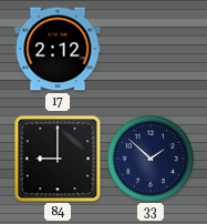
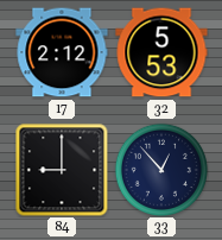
32: none -> 5:53 (161, 52)
33: 1:52 -> 12:53 (160, 169)
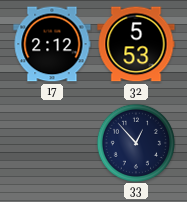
84: 9:00 -> none (62, 170)
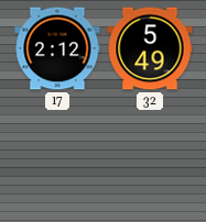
32: 5:53 -> 5:49 (150, 48)
33: 12:53 -> none (135, 142)
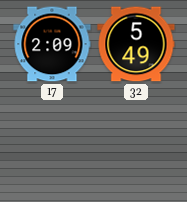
17: 2:12 -> 2:09 (52, 44)
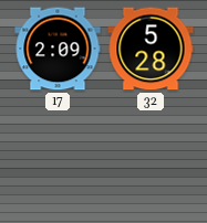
32: 5:49 -> 5:28 (151, 49)
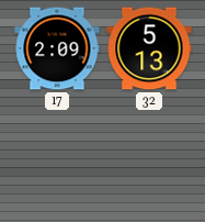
32: 5:28 -> 5:13 (149, 48)
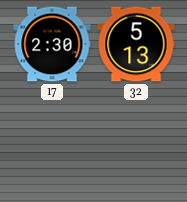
17: 2:09 -> 2:30 (52, 44)
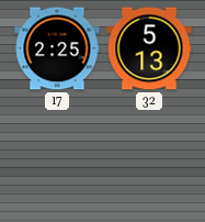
17: 2:30 -> 2:25 (57, 48)
